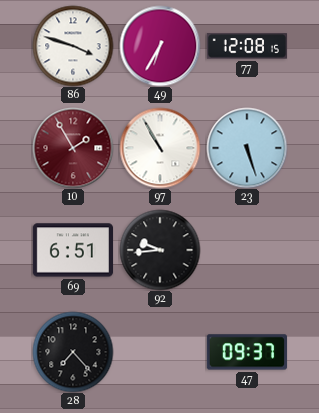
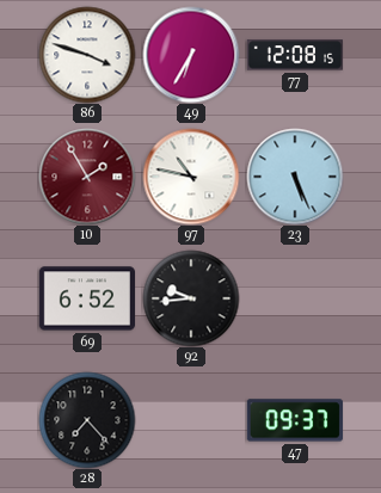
97: 10:55 -> 10:47 (191, 177)
23: 5:27 -> 5:26 (295, 177)
69: 6:51 -> 6:52 (86, 298)
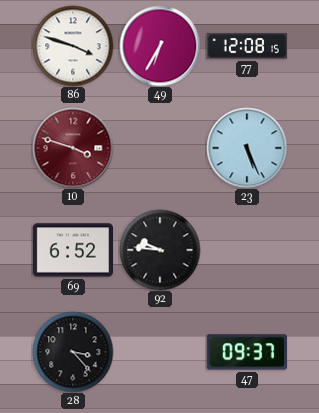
10: 1:55 -> 3:48 (73, 148)
97: 10:47 -> none (191, 177)
92: 9:44 -> 9:46 (160, 250)
28: 7:23 -> 3:23 (73, 352)
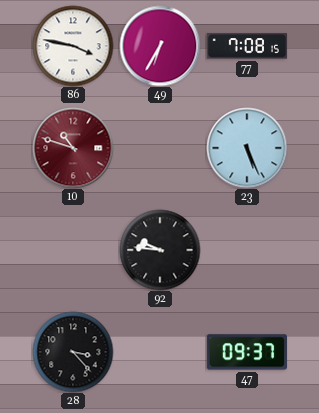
86: 3:48 -> 3:47 (73, 46)
77: 12:08 -> 7:08 (246, 46)
10: 3:48 -> 10:48 (73, 148)
69: 6:52 -> none (72, 250)
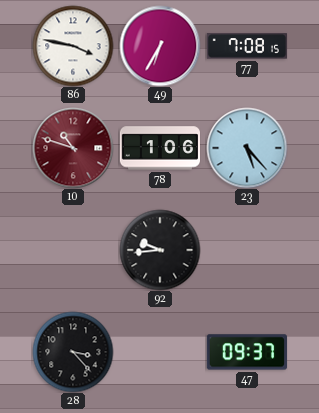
78: none -> 1:06 (159, 148)
23: 5:26 -> 5:23 (247, 148)
92: 9:46 -> 9:44 (160, 250)
